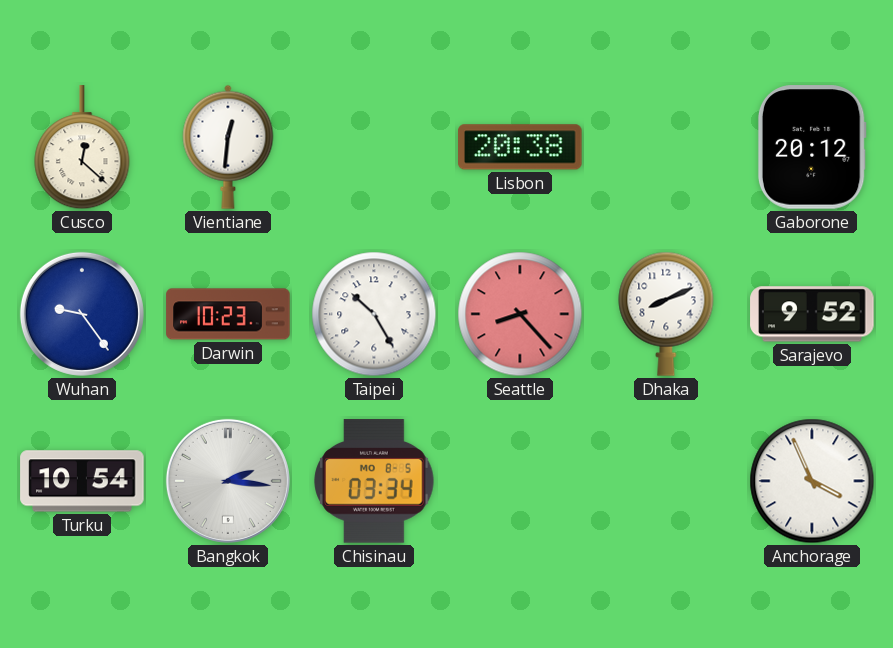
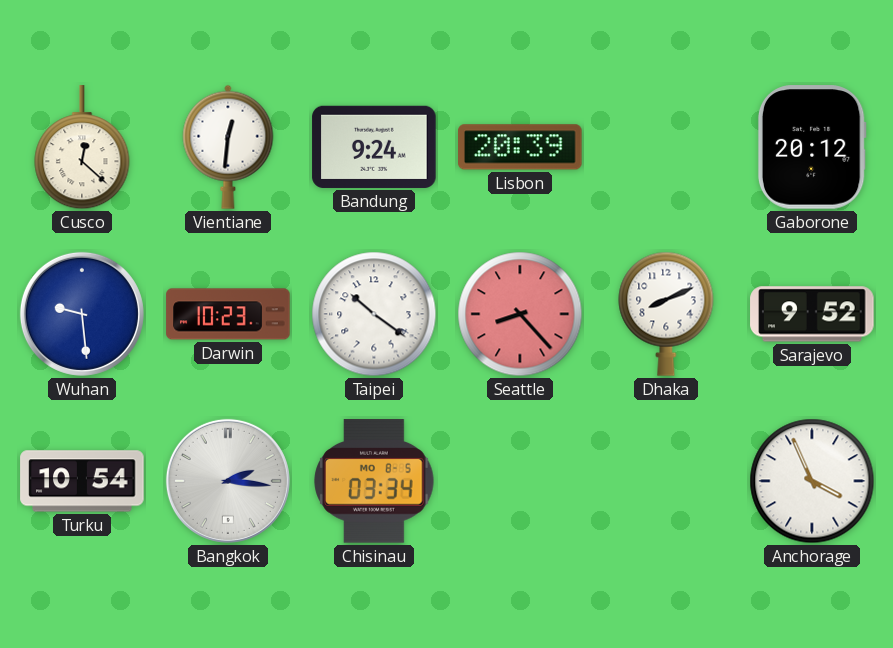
Bandung: none -> 9:24 (374, 147)
Lisbon: 20:38 -> 20:39 (520, 147)
Wuhan: 9:24 -> 9:29 (82, 314)
Taipei: 10:25 -> 10:21 (374, 314)
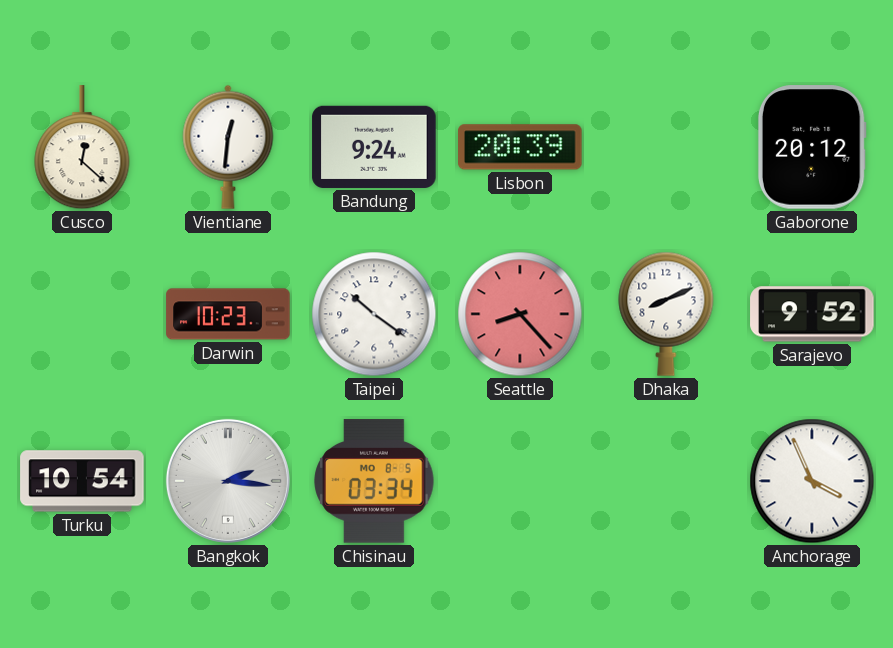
Wuhan: 9:29 -> none (82, 314)
